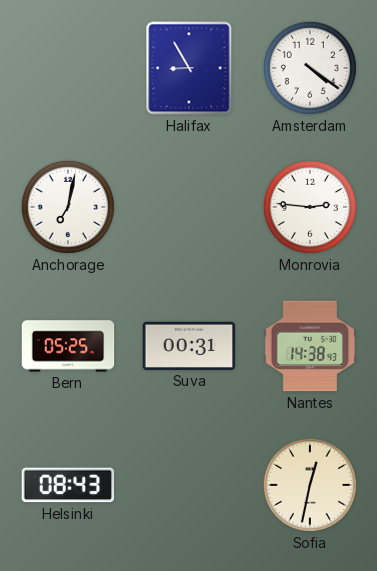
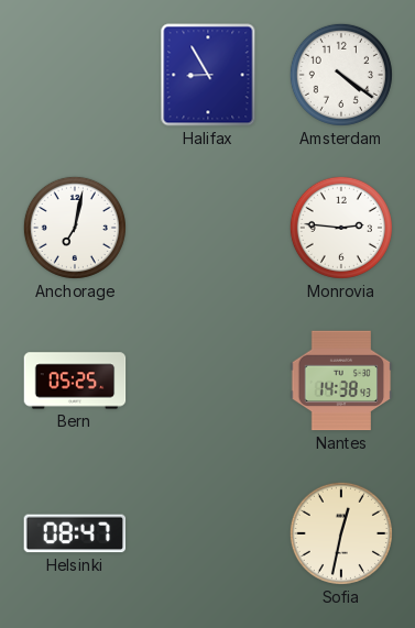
Suva: 00:31 -> none (189, 346)
Helsinki: 08:43 -> 08:47 (75, 533)
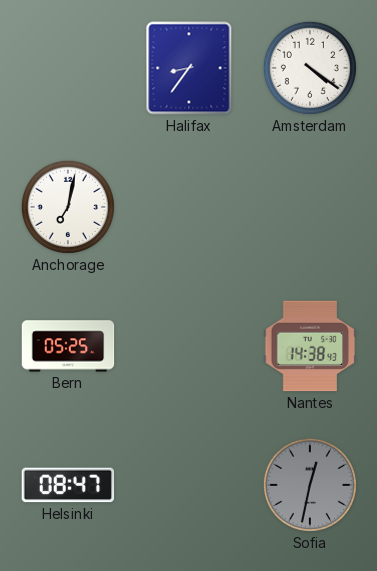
Halifax: 8:55 -> 8:36 (189, 68)
Monrovia: 2:46 -> none (341, 228)
Sofia dial: cream -> grey (310, 485)
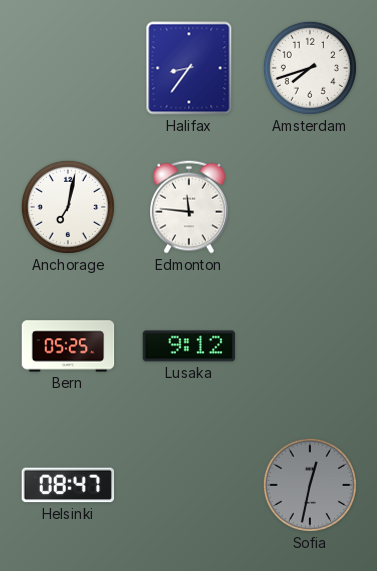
Amsterdam: 4:21 -> 7:42 (310, 68)
Edmonton: none -> 11:46 (189, 207)
Lusaka: none -> 9:12 (189, 346)
Nantes: 14:38 -> none (310, 346)
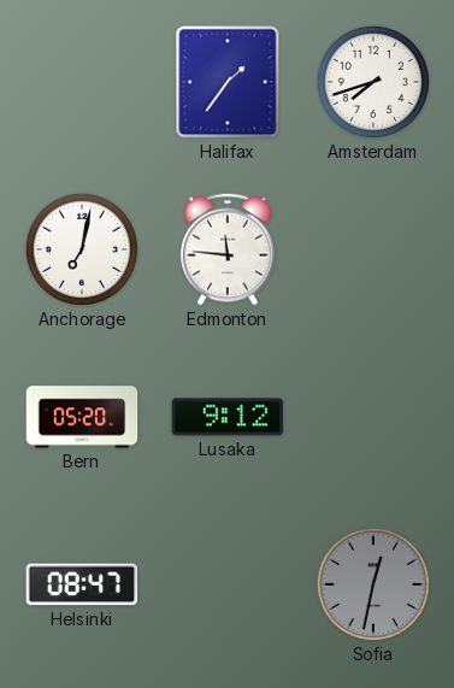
Halifax: 8:36 -> 1:36 (228, 82)
Bern: 05:25 -> 05:20 (82, 417)
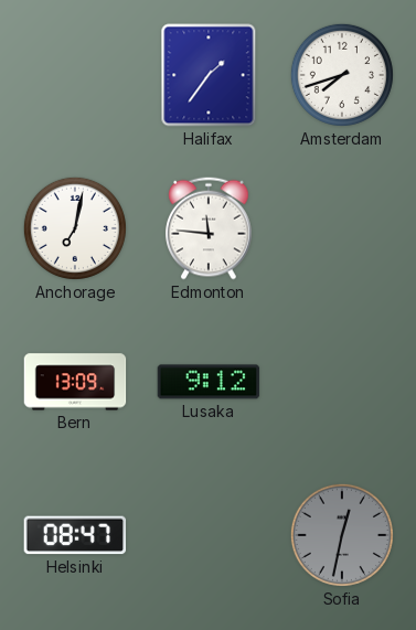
Bern: 05:20 -> 13:09 (75, 382)
